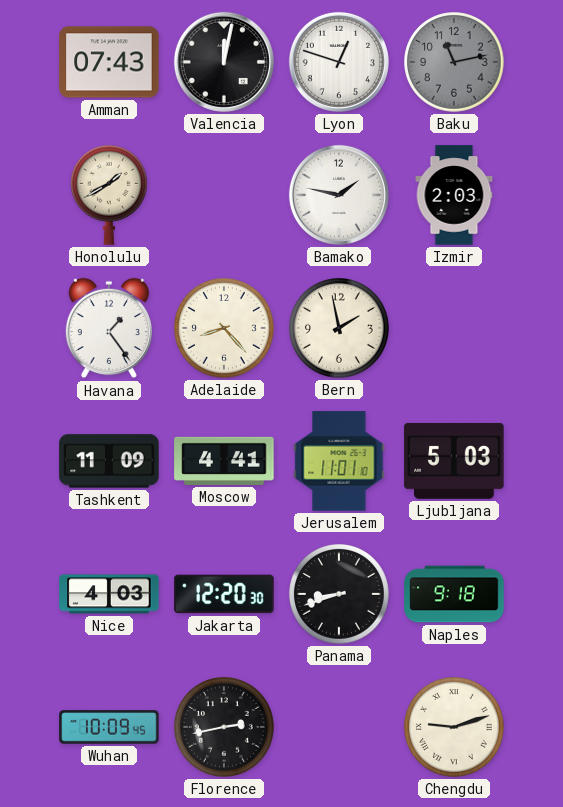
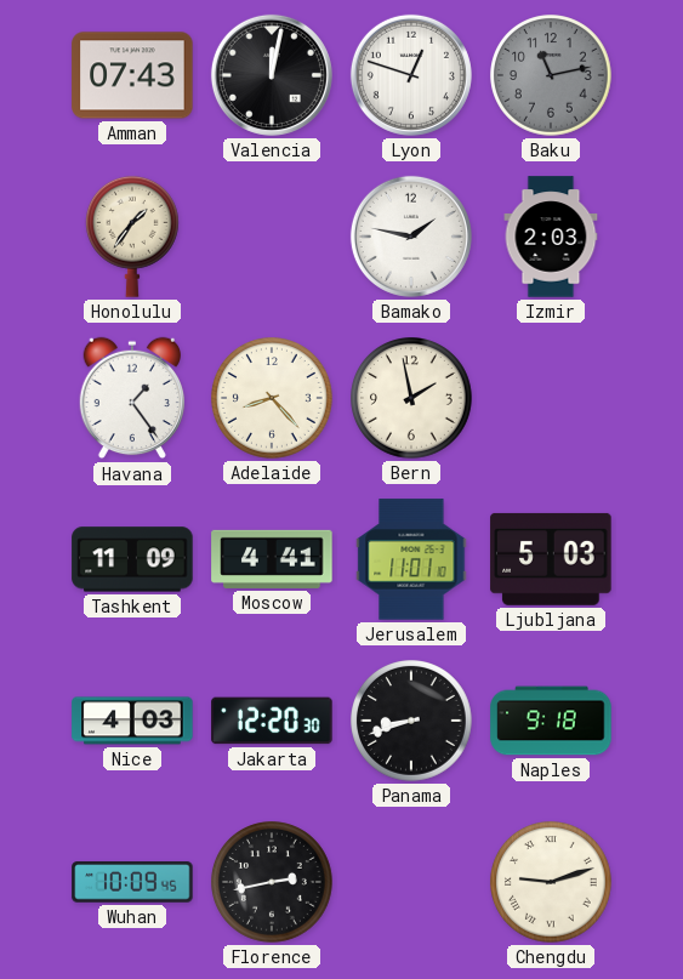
Honolulu: 1:40 -> 1:36 (132, 237)
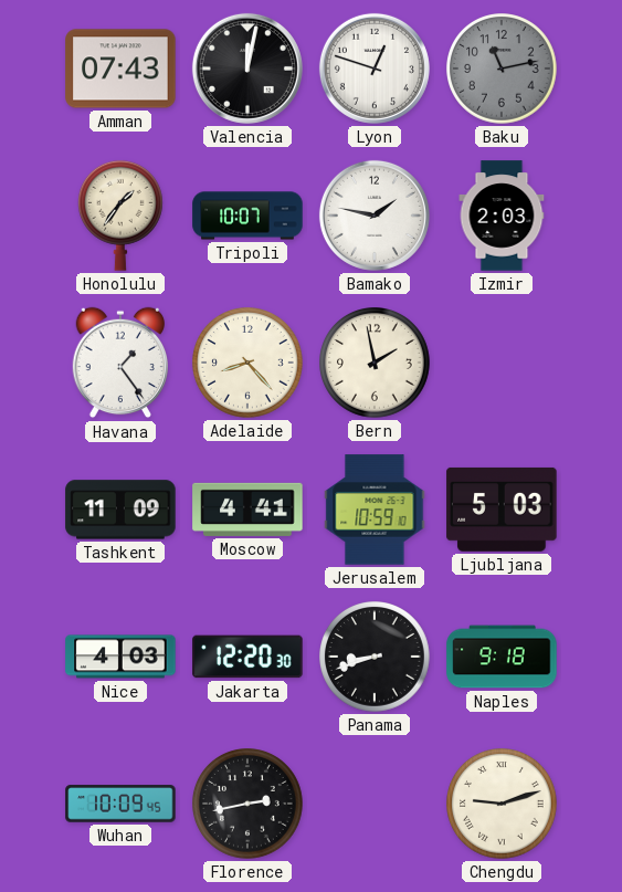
Tripoli: none -> 10:07 (247, 216)
Jerusalem: 11:01 -> 10:59 (375, 510)
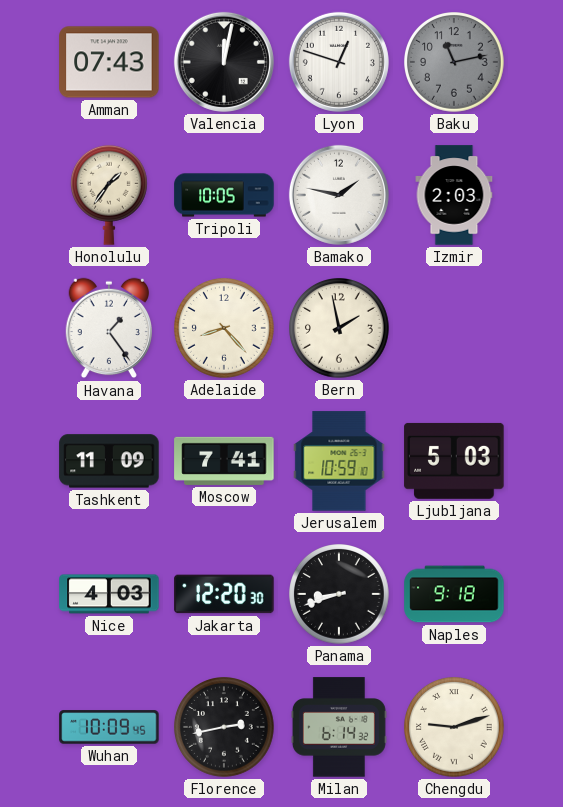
Tripoli: 10:07 -> 10:05 (224, 195)
Moscow: 4:41 -> 7:41 (224, 461)
Milan: none -> 6:14 (339, 727)
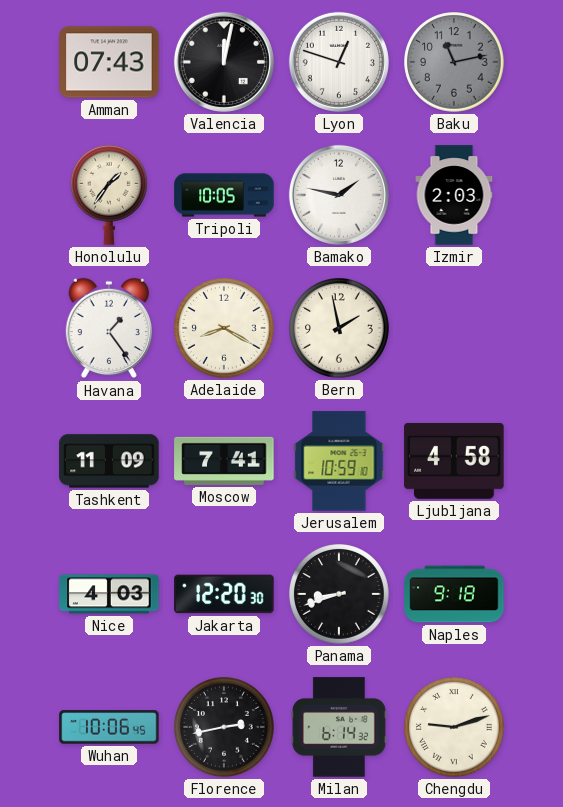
Adelaide: 8:23 -> 8:20 (225, 329)
Ljubljana: 5:03 -> 4:58 (454, 461)
Wuhan: 10:09 -> 10:06 (109, 727)
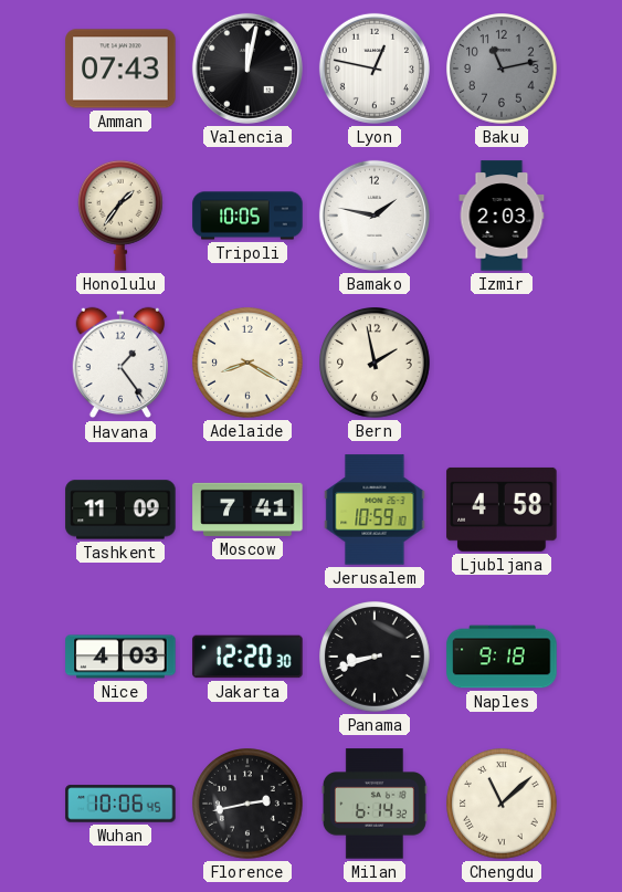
Lyon: 12:48 -> 12:47 (375, 69)
Chengdu: 9:12 -> 11:08 (503, 805)
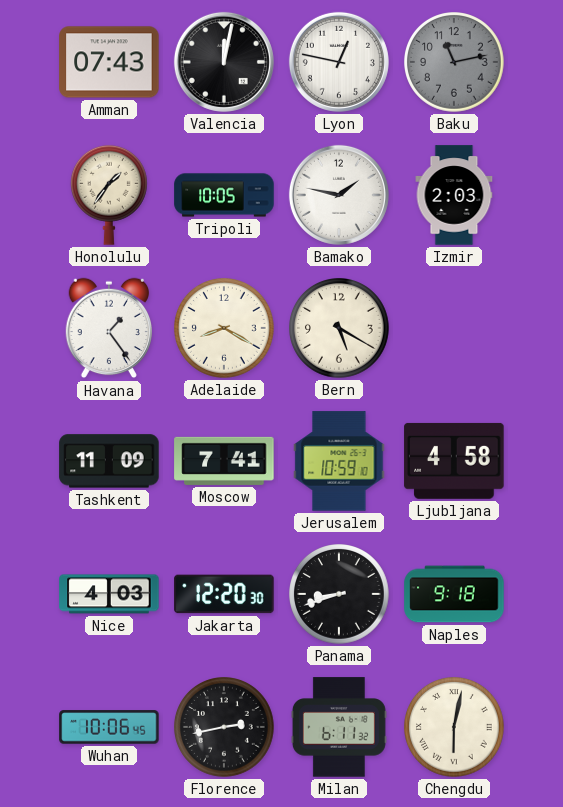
Bern: 1:58 -> 5:20 (340, 329)
Milan: 6:14 -> 6:11 (339, 727)
Chengdu: 11:08 -> 6:02 (455, 728)
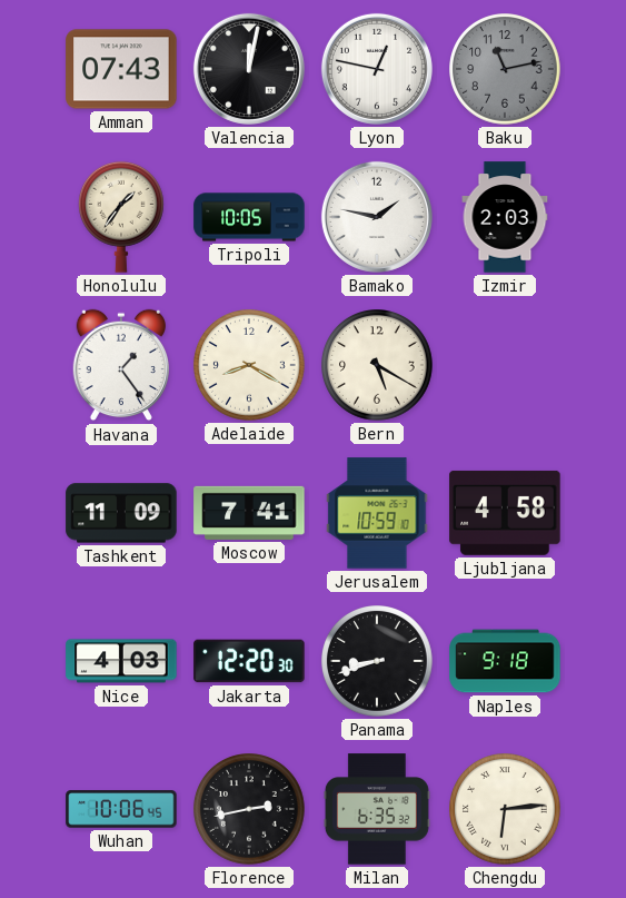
Milan: 6:11 -> 6:35 (377, 809)
Chengdu: 6:02 -> 6:14 (506, 810)
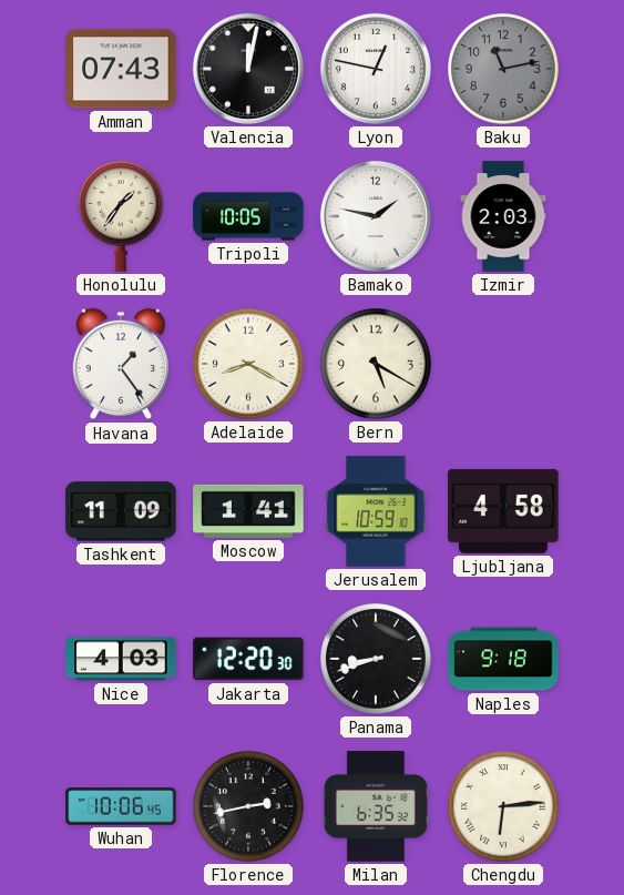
Moscow: 7:41 -> 1:41 (248, 511)
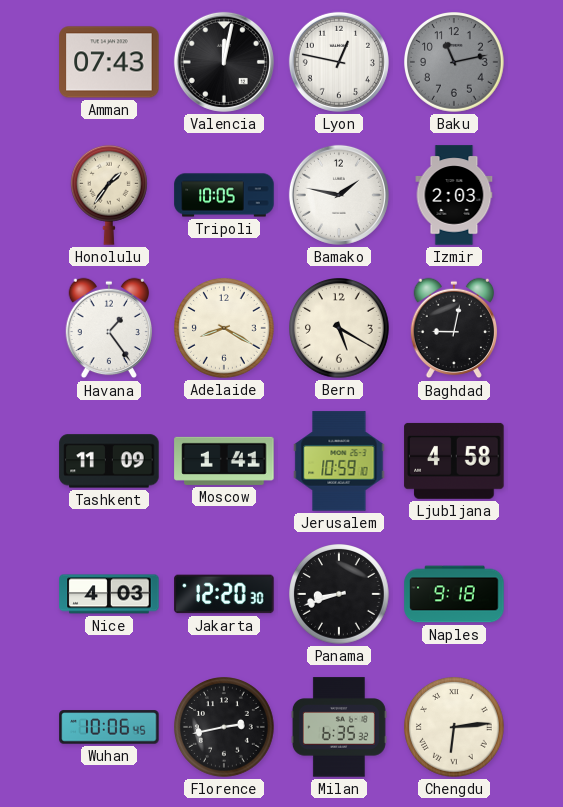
Baghdad: none -> 9:02 (453, 328)
